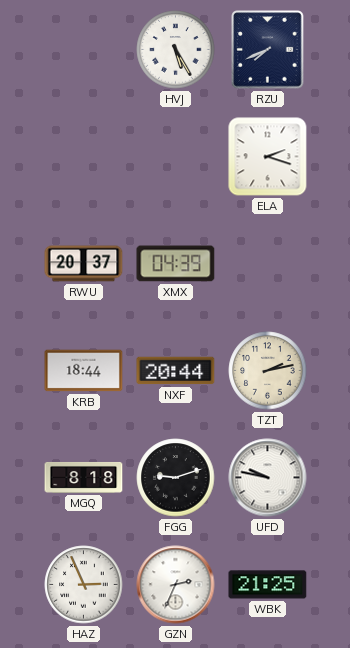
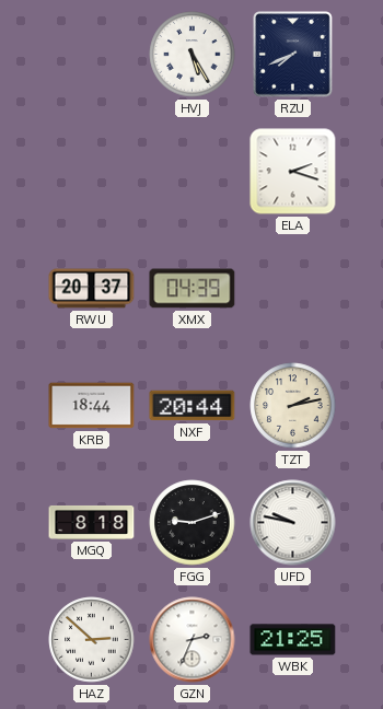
HAZ: 2:56 -> 2:52 (92, 640)
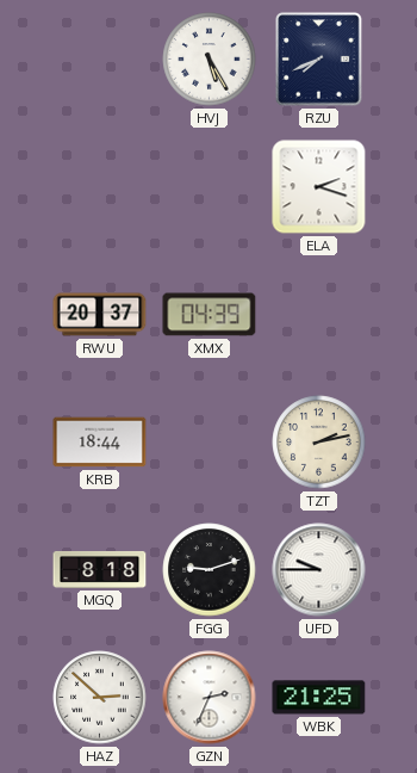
NXF: 20:44 -> none (193, 406)
UFD: 9:47 -> 9:45 (319, 570)
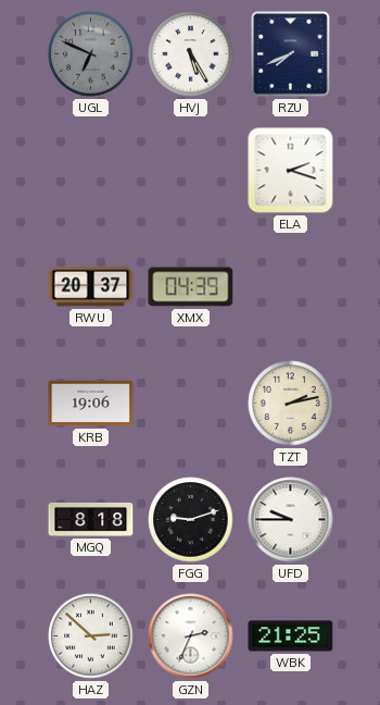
UGL: none -> 6:49 (91, 54)
KRB: 18:44 -> 19:06 (91, 404)
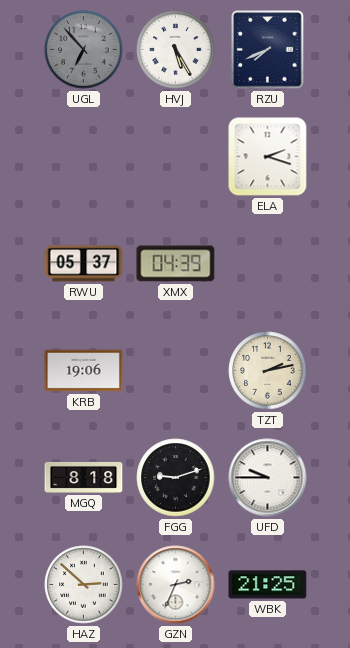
UGL: 6:49 -> 6:53 (84, 50)
RWU: 20:37 -> 05:37 (84, 264)
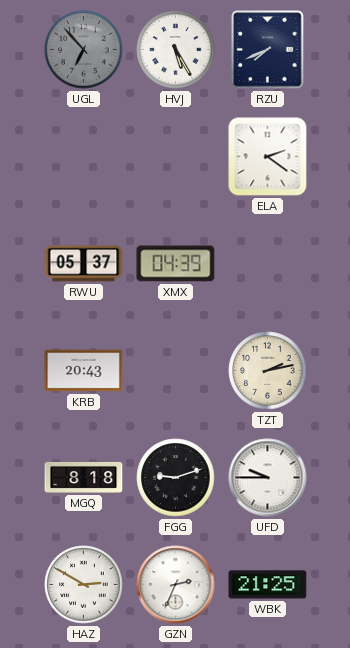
ELA: 2:18 -> 2:21 (268, 157)
KRB: 19:06 -> 20:43 (84, 371)
HAZ: 2:52 -> 2:50 (84, 585)
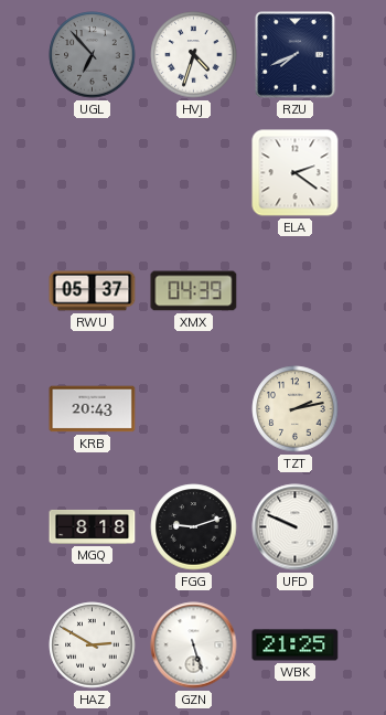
HVJ: 5:25 -> 4:33 (194, 55)
UFD: 9:45 -> 9:49 (296, 527)
GZN: 2:34 -> 5:27 (194, 645)
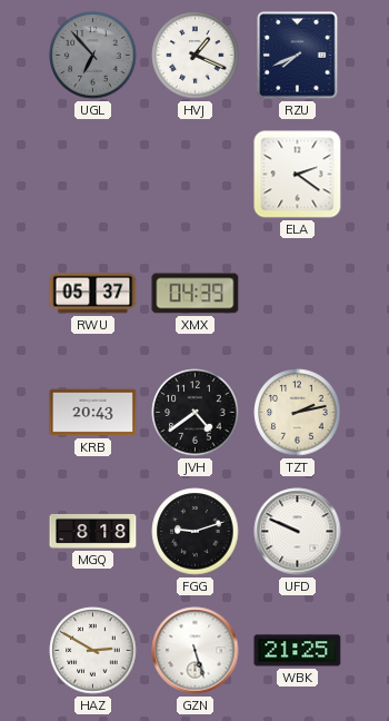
HVJ: 4:33 -> 1:19 (196, 56)
JVH: none -> 4:39 (196, 413)
